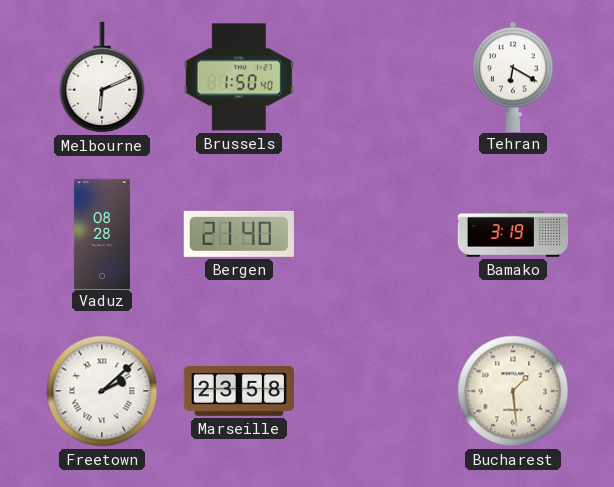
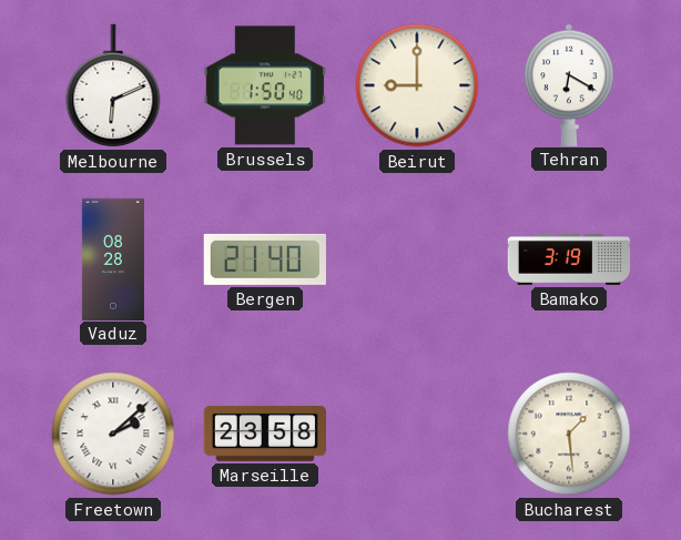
Beirut: none -> 9:00 (417, 85)
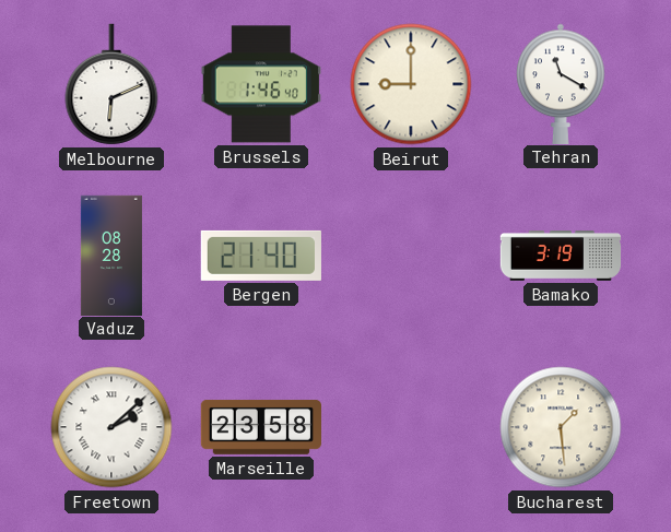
Brussels: 1:50 -> 1:46 (261, 84)
Tehran: 6:20 -> 11:20 (561, 83)
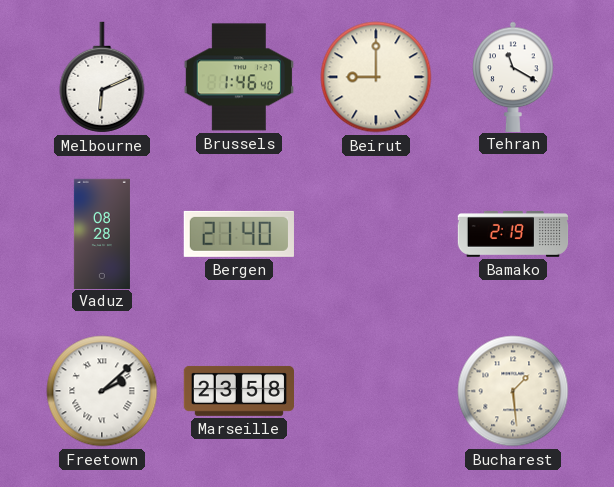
Bamako: 3:19 -> 2:19 (513, 235)
